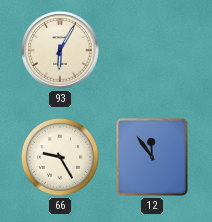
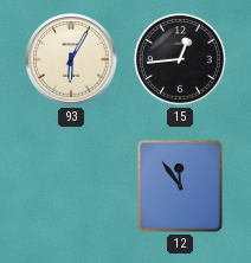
15: none -> 12:44 (181, 60)
66: 9:25 -> none (61, 158)
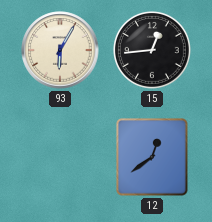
12: 11:54 -> 12:39 (152, 157)
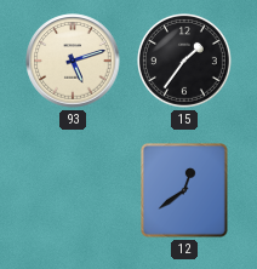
93: 6:05 -> 5:12 (73, 61)
15: 12:44 -> 1:36 (185, 62)
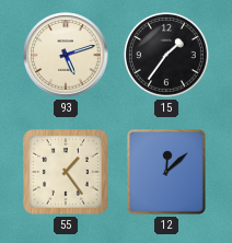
55: none -> 1:24 (66, 172)
12: 12:39 -> 12:08 (166, 172)
